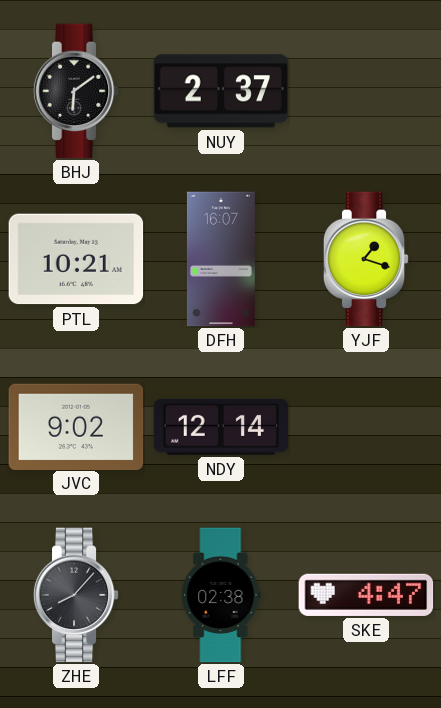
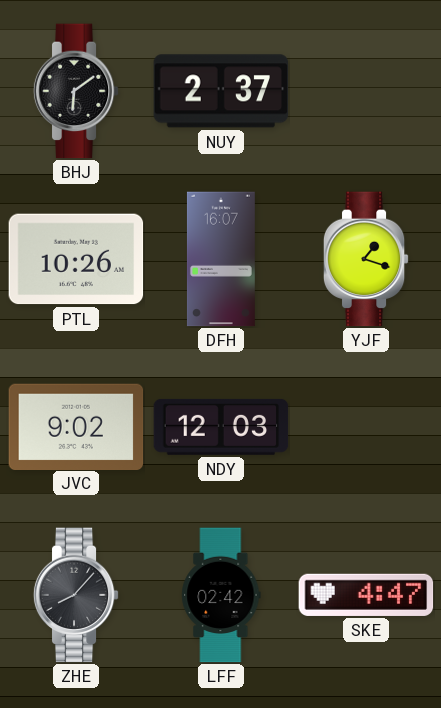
PTL: 10:21 -> 10:26 (76, 259)
NDY: 12:14 -> 12:03 (221, 427)
LFF: 02:38 -> 02:42 (221, 595)
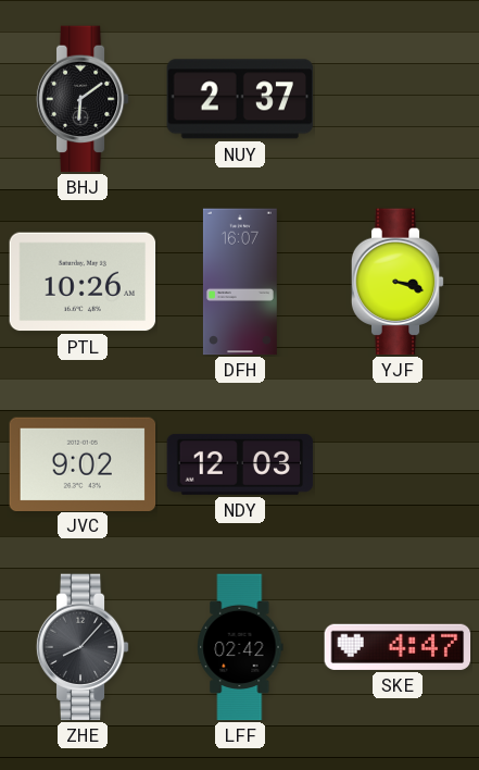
YJF: 1:18 -> 3:18 (398, 282)
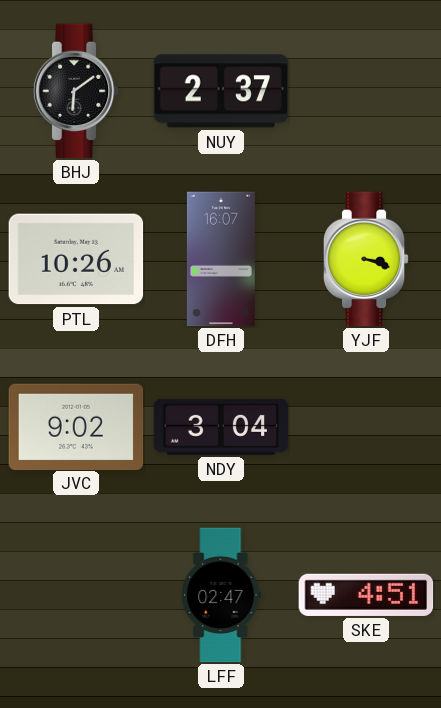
NDY: 12:03 -> 3:04 (221, 427)
ZHE: 8:07 -> none (83, 647)
LFF: 02:42 -> 02:47 (221, 595)
SKE: 4:47 -> 4:51 (366, 595)
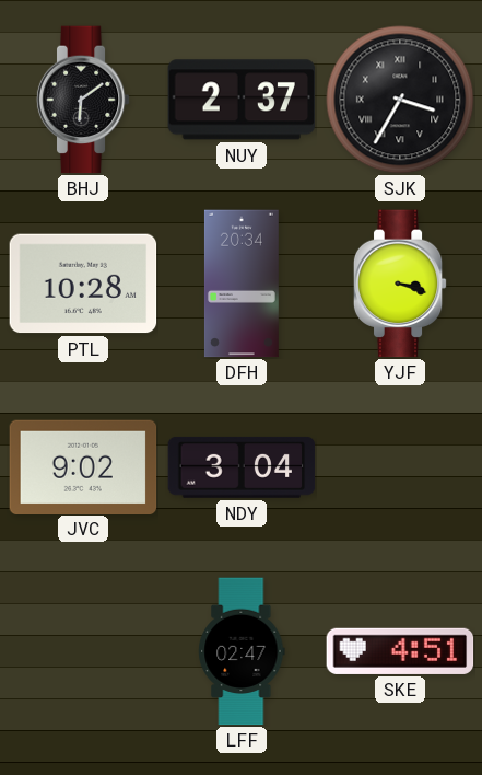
SJK: none -> 3:35 (400, 100)
PTL: 10:26 -> 10:28 (83, 284)
DFH: 16:07 -> 20:34 (242, 284)
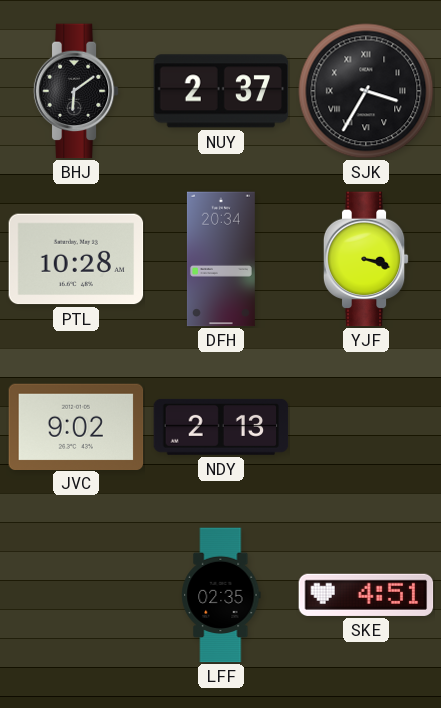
NDY: 3:04 -> 2:13 (221, 427)
LFF: 02:47 -> 02:35 (221, 595)
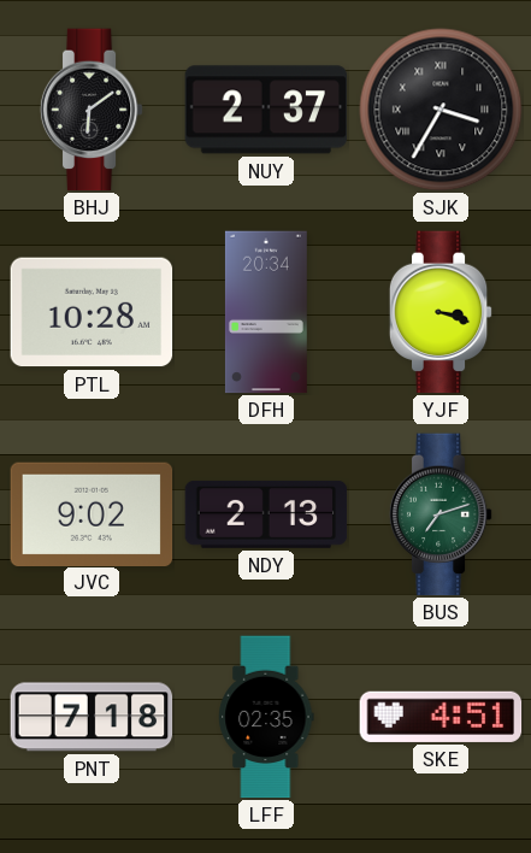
BUS: none -> 7:12 (441, 514)
PNT: none -> 7:18 (92, 717)
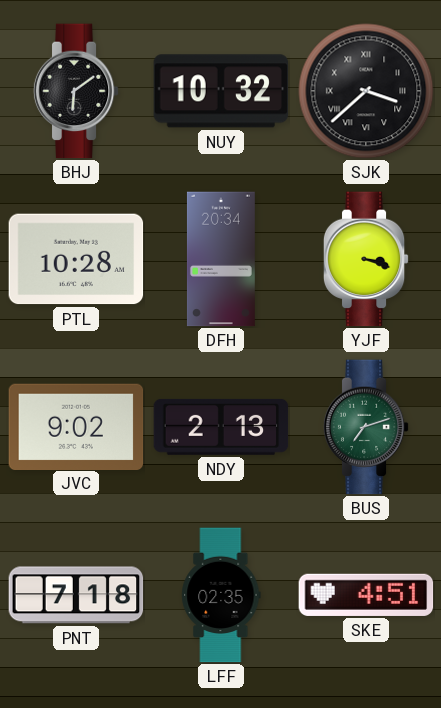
NUY: 2:37 -> 10:32 (221, 91)
SJK: 3:35 -> 3:38 (366, 91)
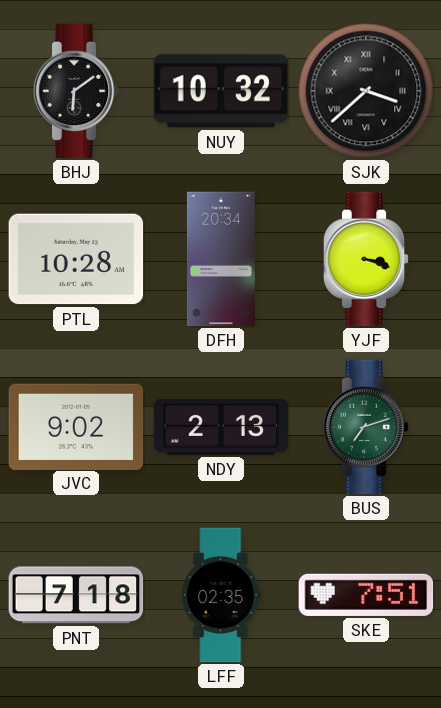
SKE: 4:51 -> 7:51 (366, 595)
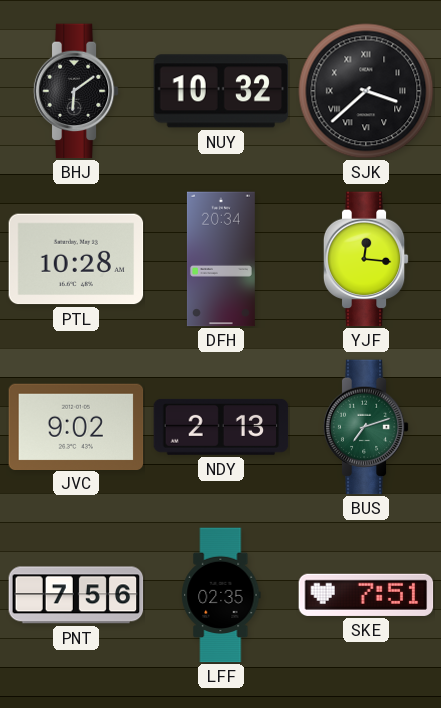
YJF: 3:18 -> 12:16 (366, 259)
PNT: 7:18 -> 7:56 (76, 595)
